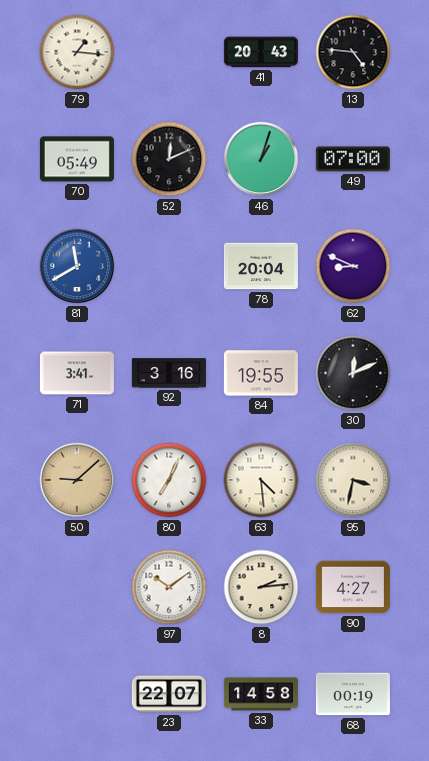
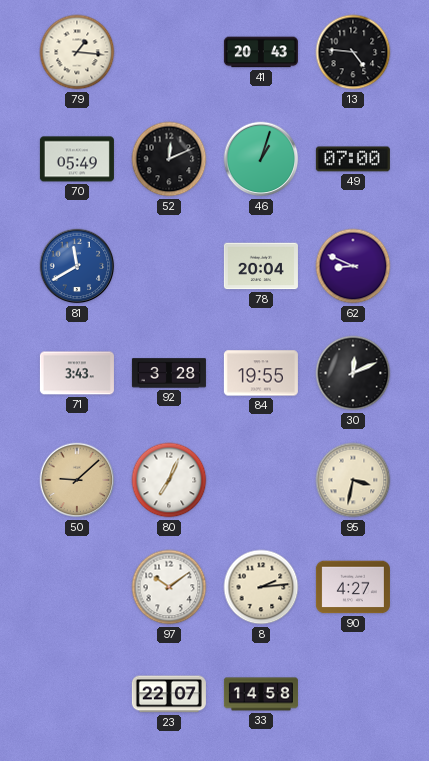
71: 3:41 -> 3:43 (77, 373)
92: 3:16 -> 3:28 (169, 373)
63: 4:29 -> none (261, 480)
68: 00:19 -> none (353, 694)
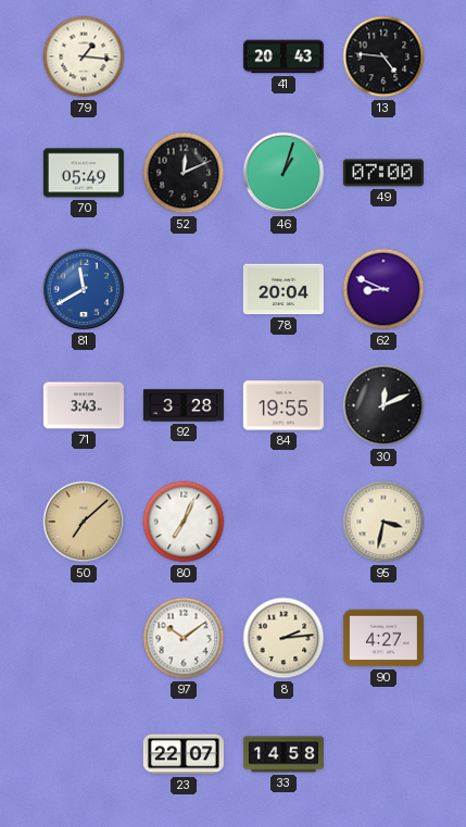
50: 9:08 -> 7:08 (84, 522)
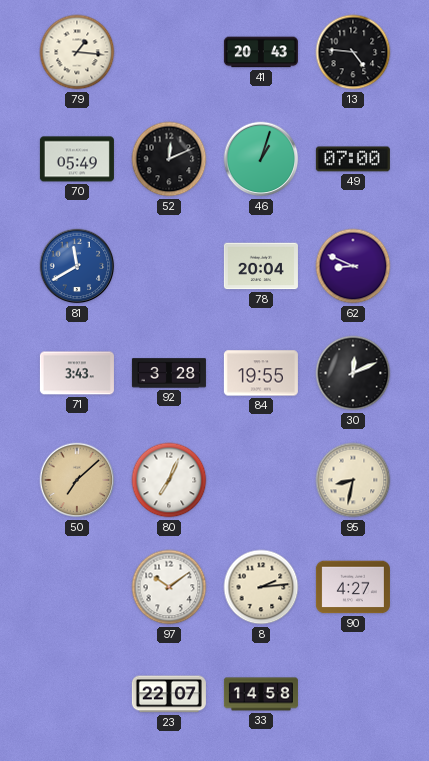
95: 3:32 -> 8:32 (353, 480)
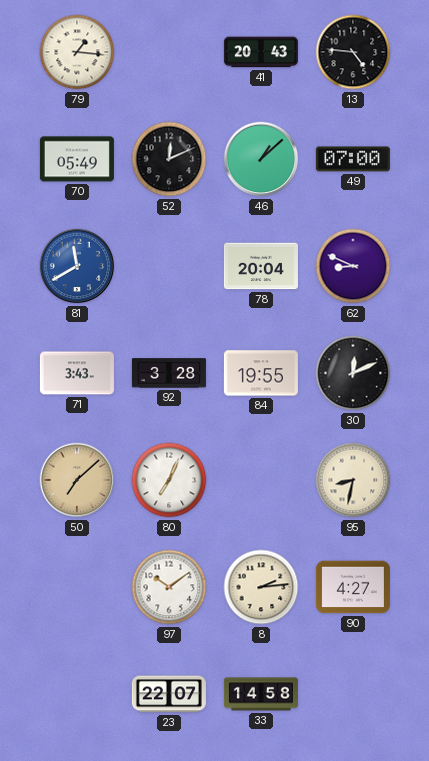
46: 1:03 -> 1:08 (261, 159)
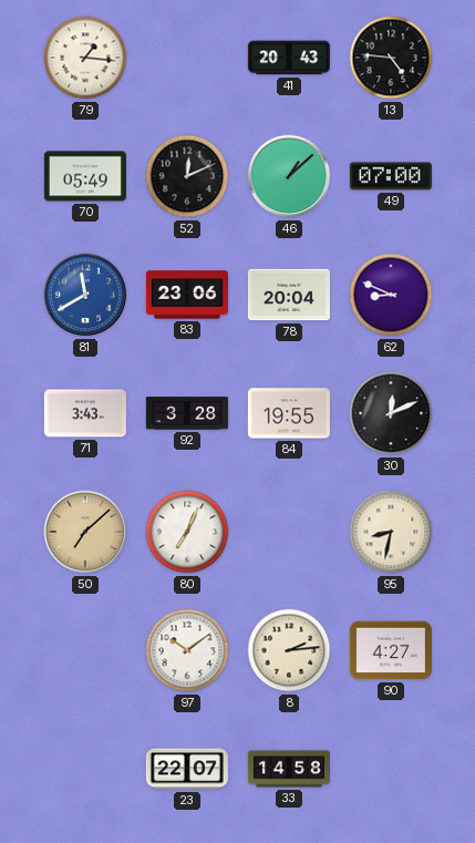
83: none -> 23:06 (187, 295)
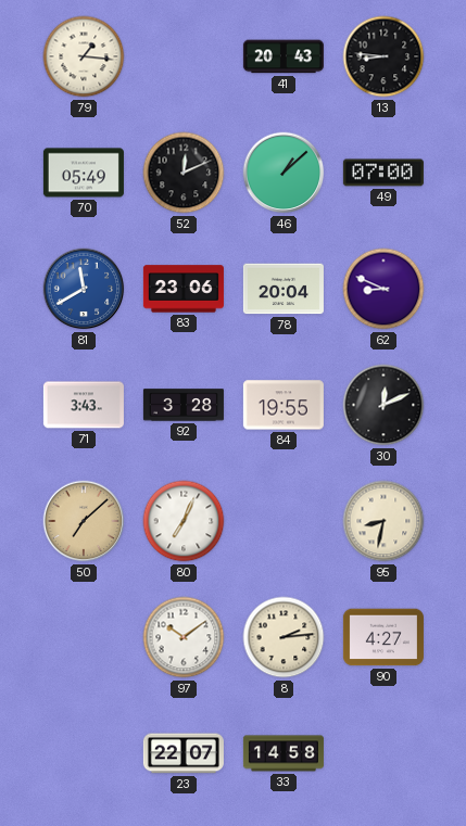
13: 4:46 -> 8:46 (383, 56)
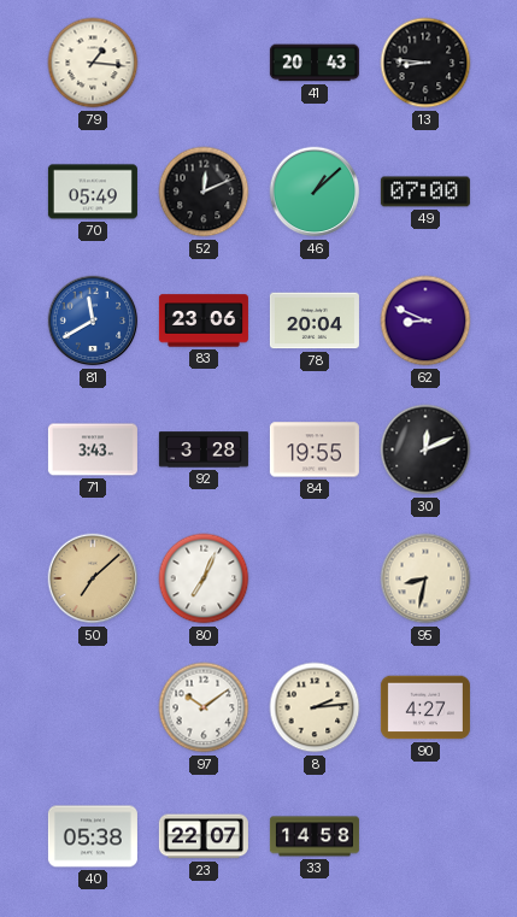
40: none -> 05:38 (93, 836)
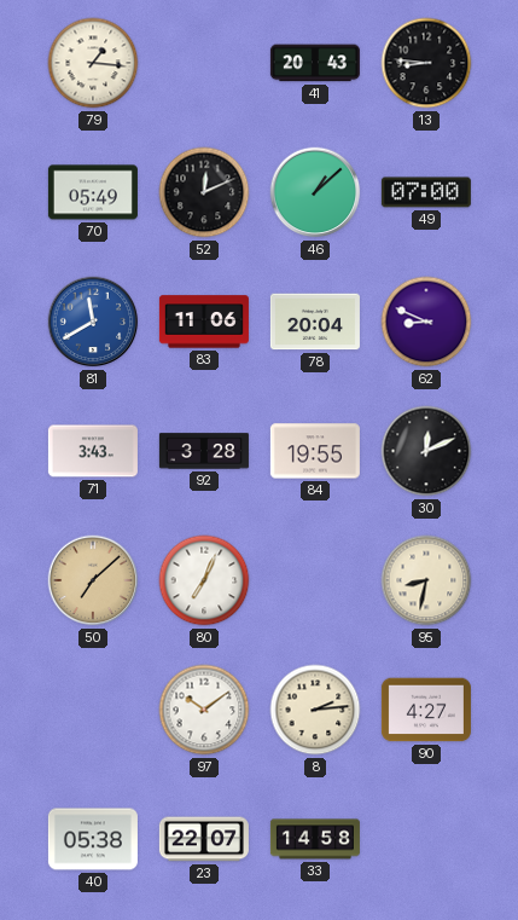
83: 23:06 -> 11:06 (204, 322)
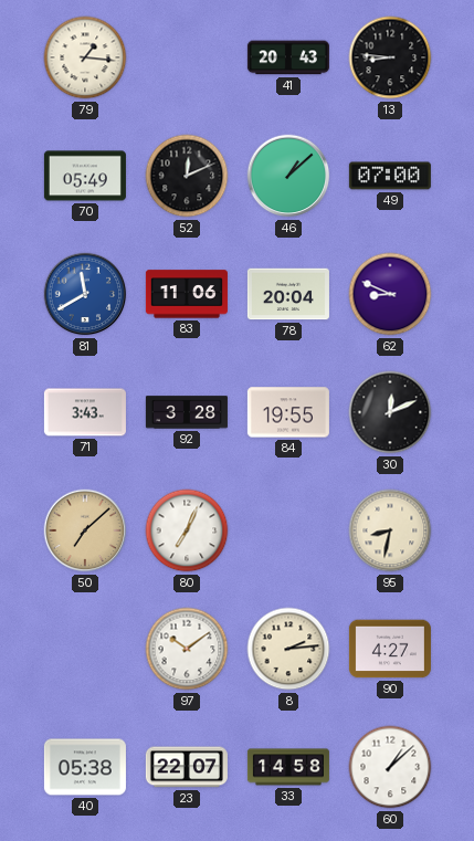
60: none -> 1:08 (390, 767)
